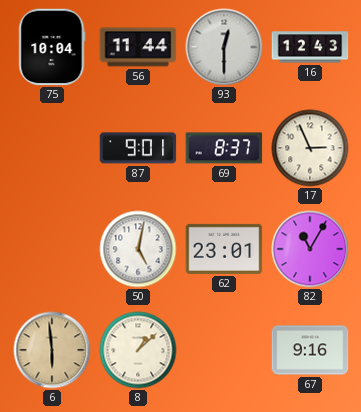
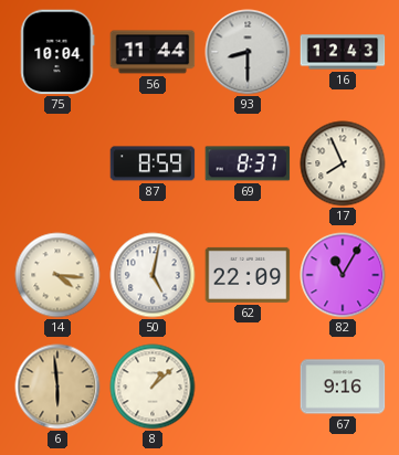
93: 12:30 -> 8:30 (248, 52)
87: 9:01 -> 8:59 (153, 163)
17: 2:56 -> 7:56 (343, 163)
14: none -> 4:16 (57, 275)
62: 23:01 -> 22:09 (248, 275)
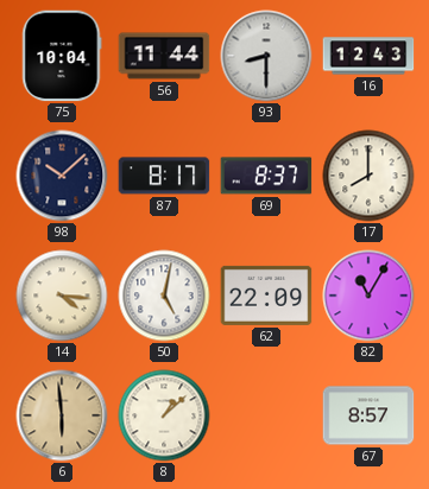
98: none -> 10:08 (62, 176)
87: 8:59 -> 8:17 (164, 176)
17: 7:56 -> 8:00 (368, 176)
67: 9:16 -> 8:57 (368, 415)
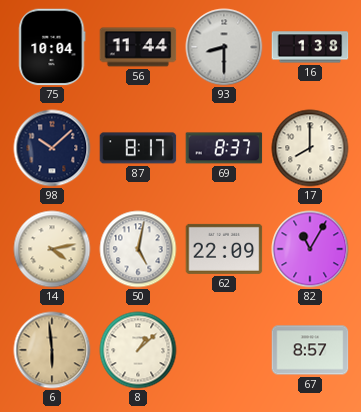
16: 12:43 -> 1:38 (310, 47)
14: 4:16 -> 4:13 (52, 249)
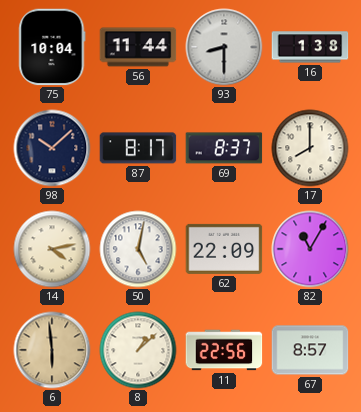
11: none -> 22:56 (224, 350)
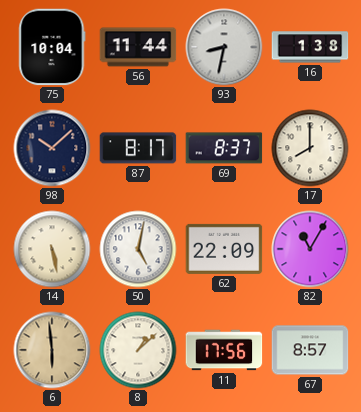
93: 8:30 -> 8:32 (224, 47)
14: 4:13 -> 5:28 (52, 249)
11: 22:56 -> 17:56 (224, 350)
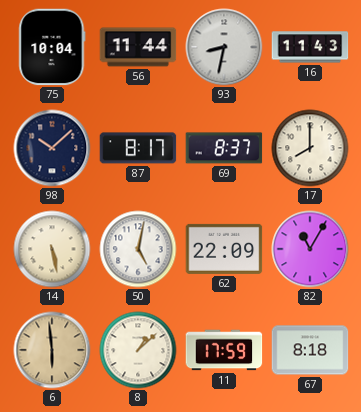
16: 1:38 -> 11:43 (310, 47)
11: 17:56 -> 17:59 (224, 350)
67: 8:57 -> 8:18 (310, 350)
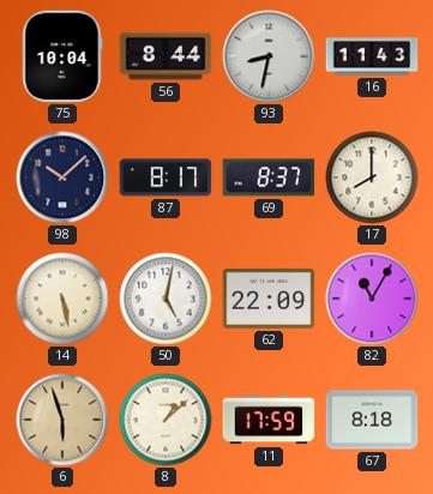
56: 11:44 -> 8:44 (166, 56)
6: 5:59 -> 5:57 (62, 420)
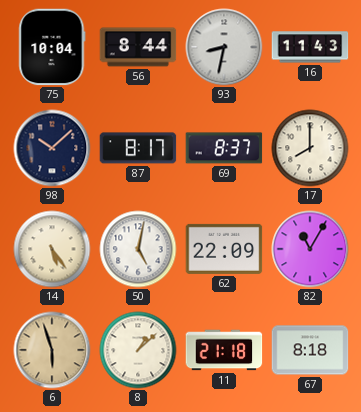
14: 5:28 -> 5:24 (52, 249)
11: 17:59 -> 21:18 (224, 350)
